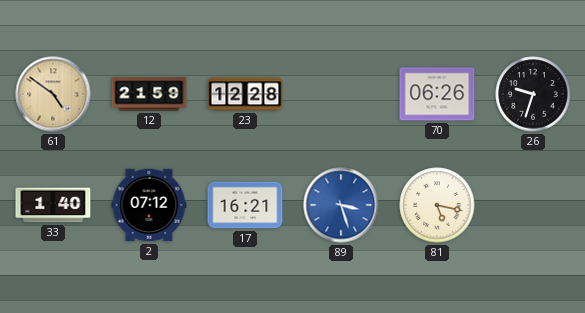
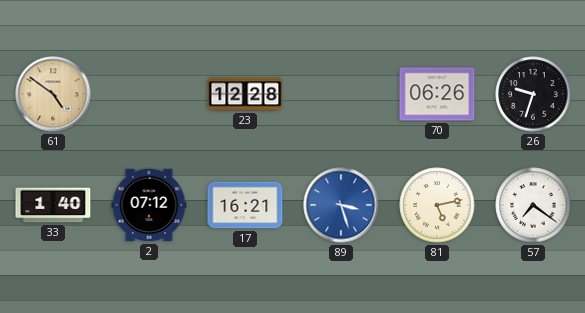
12: 21:59 -> none (149, 94)
81: 5:17 -> 5:13 (437, 205)
57: none -> 7:21 (533, 205)
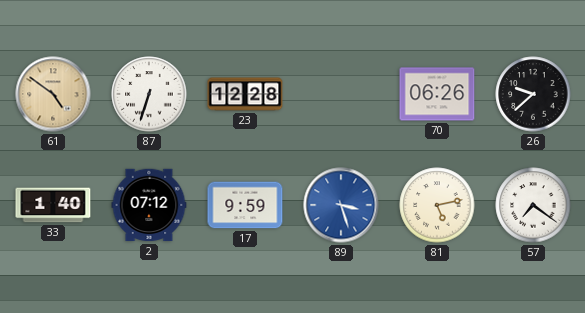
87: none -> 6:33 (149, 94)
26: 9:33 -> 9:38 (533, 94)
17: 16:21 -> 9:59 (245, 205)
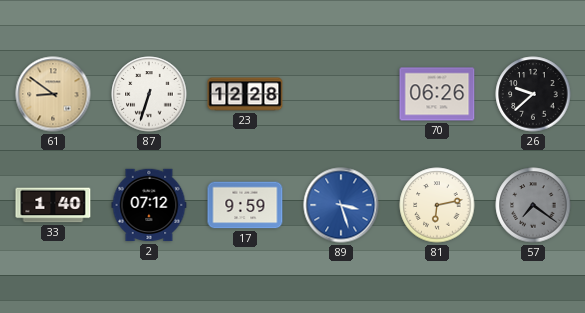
61: 4:51 -> 8:51 (53, 94)
81: 5:13 -> 6:13 (437, 205)
57 dial: white -> grey (533, 205)
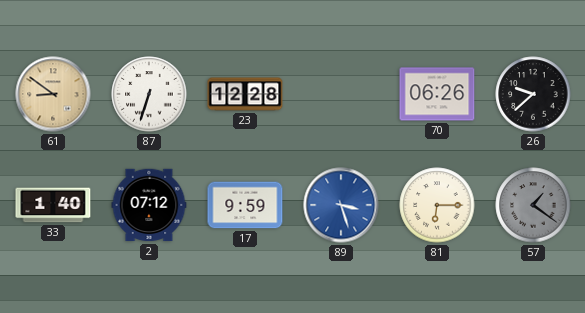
81: 6:13 -> 6:15 (437, 205)
57: 7:21 -> 1:21 (533, 205)
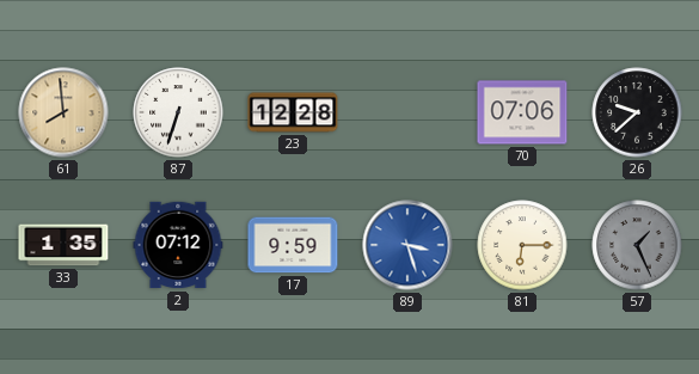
61: 8:51 -> 7:59 (63, 112)
70: 06:26 -> 07:06 (522, 112)
33: 1:40 -> 1:35 (63, 245)
57: 1:21 -> 1:26 (637, 245)
